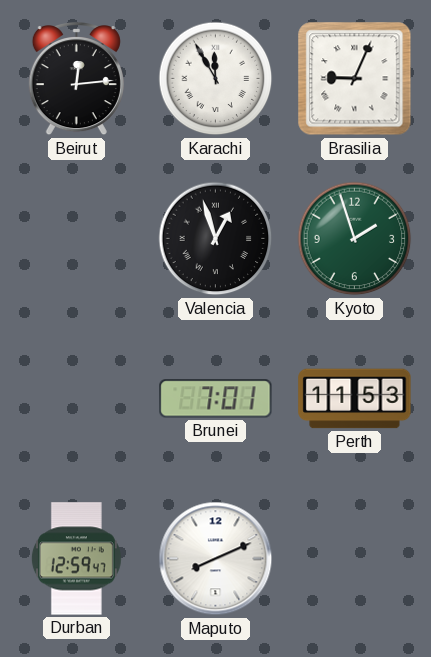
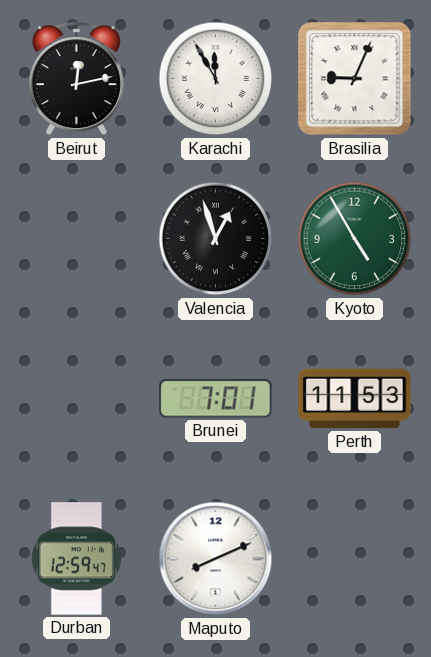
Beirut: 12:14 -> 12:13 (76, 80)
Kyoto: 1:57 -> 4:55 (355, 239)
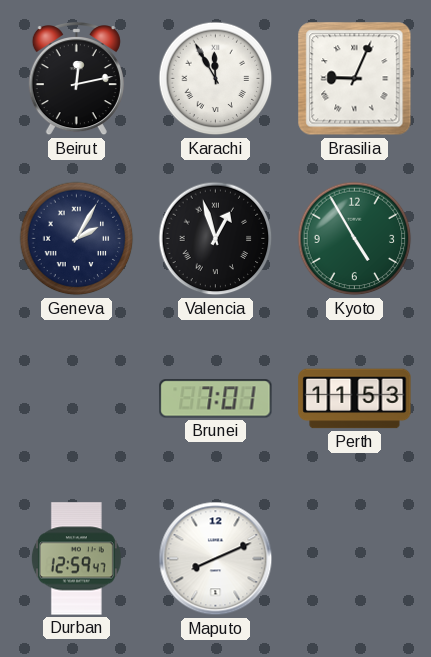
Geneva: none -> 2:05 (77, 239)
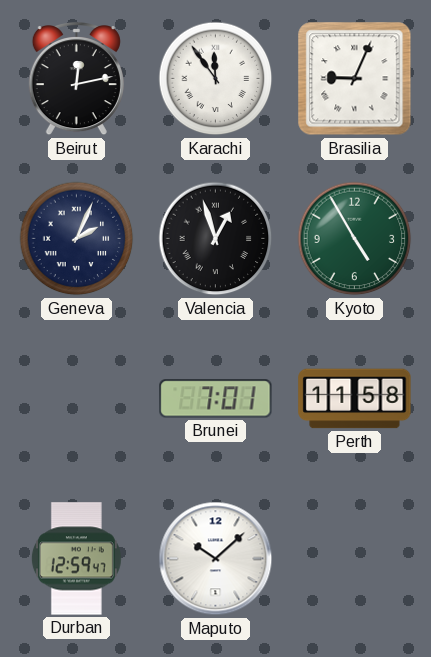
Karachi: 11:55 -> 11:54 (216, 79)
Geneva: 2:05 -> 2:04 (77, 239)
Perth: 11:53 -> 11:58 (355, 399)
Maputo: 8:11 -> 10:08 (216, 559)
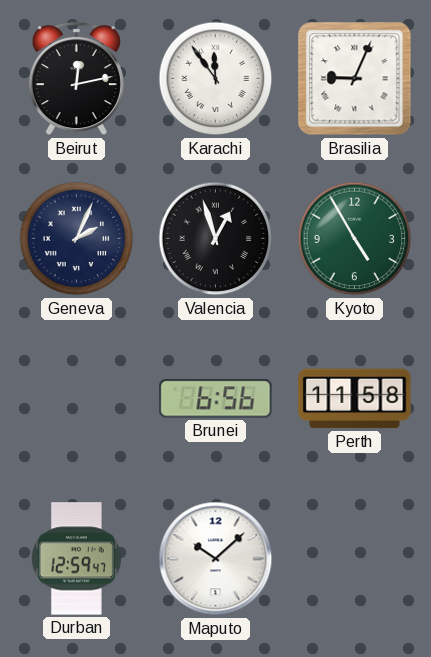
Brunei: 7:01 -> 6:56 (216, 399)
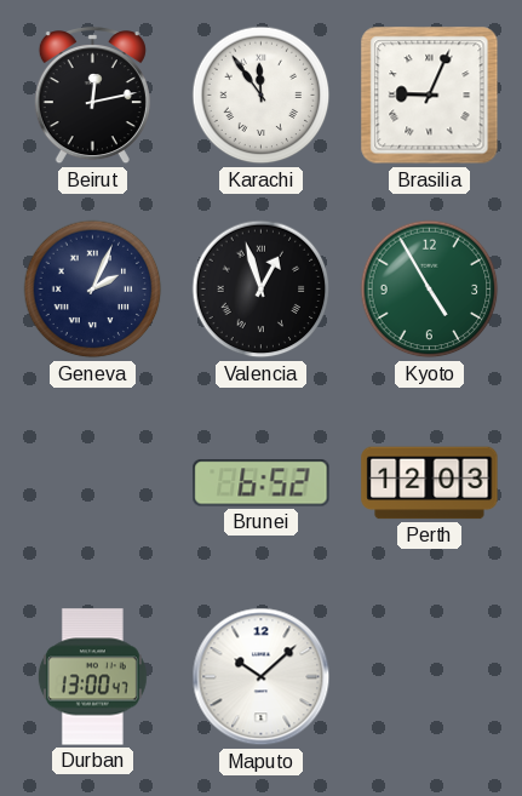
Brunei: 6:56 -> 6:52 (262, 483)
Perth: 11:58 -> 12:03 (430, 483)
Durban: 12:59 -> 13:00 (92, 677)
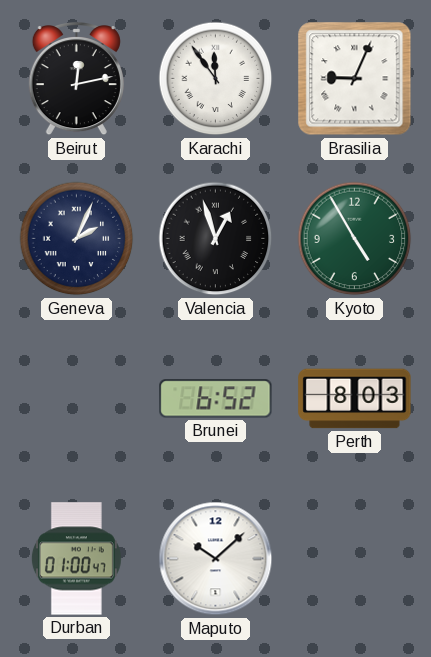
Perth: 12:03 -> 8:03 (355, 399)
Durban: 13:00 -> 01:00 (76, 559)
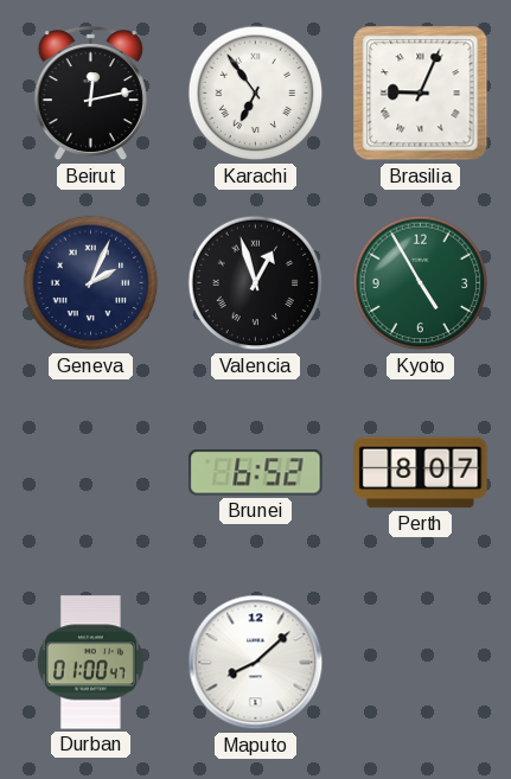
Karachi: 11:54 -> 6:54 (256, 94)
Perth: 8:03 -> 8:07 (421, 473)
Maputo: 10:08 -> 8:08 (256, 663)
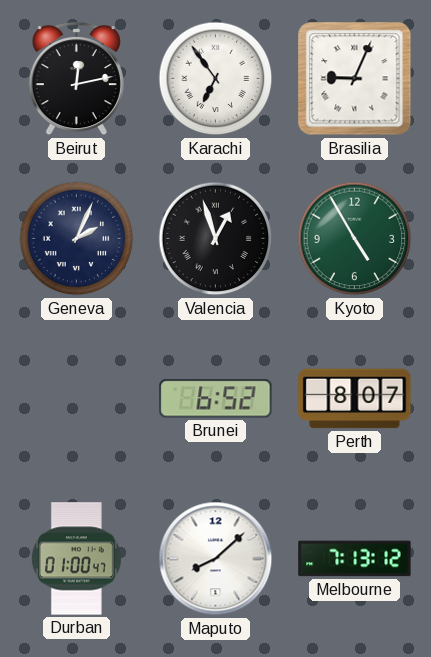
Melbourne: none -> 7:13 (355, 559)
